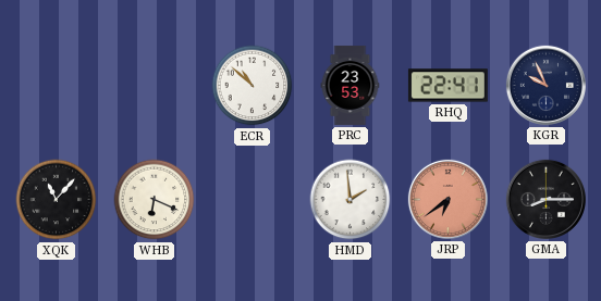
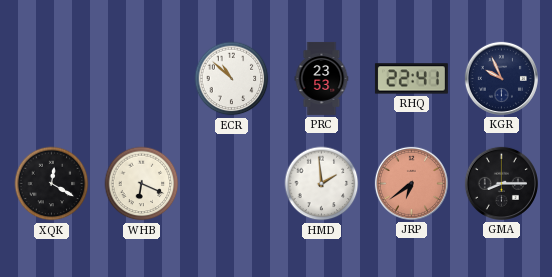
XQK: 11:07 -> 12:20 (52, 184)
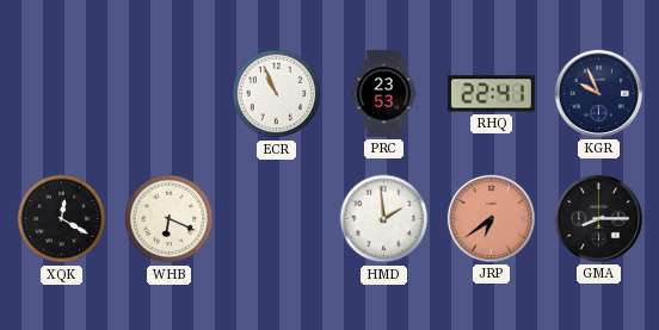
ECR: 10:52 -> 10:56 (277, 94)
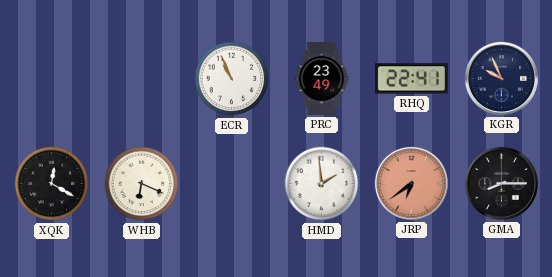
PRC: 23:53 -> 23:49 (322, 78)
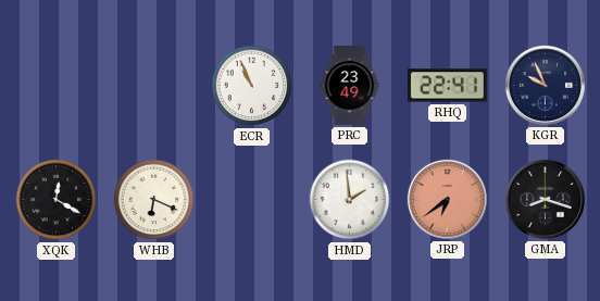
GMA: 8:15 -> 8:18 (545, 199)
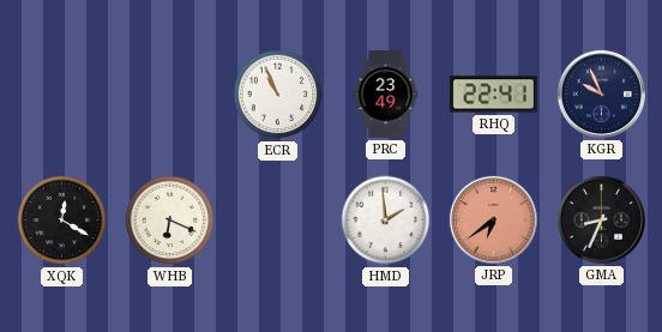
GMA: 8:18 -> 8:34 (601, 219)
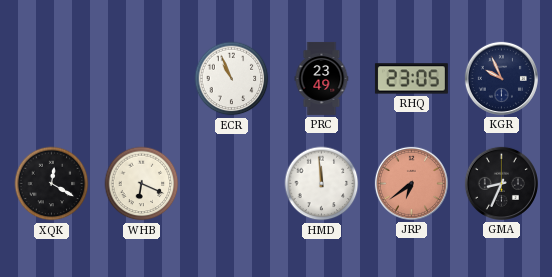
RHQ: 22:41 -> 23:05 (411, 79)
HMD: 1:59 -> 11:59 (322, 184)
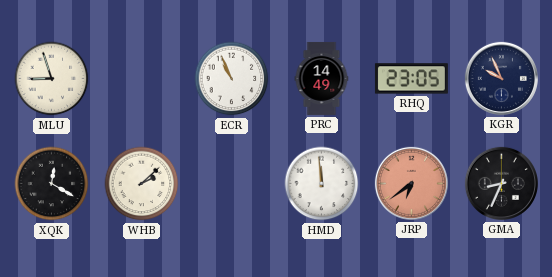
MLU: none -> 8:57 (52, 79)
PRC: 23:49 -> 14:49 (322, 78)
WHB: 6:19 -> 2:08 (142, 184)
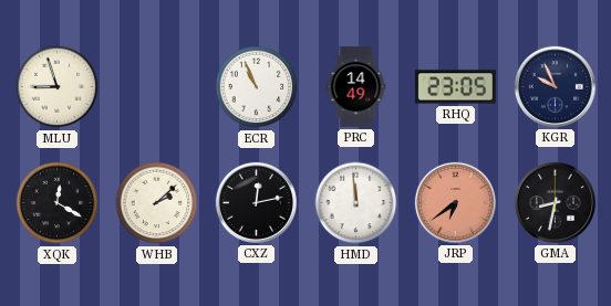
CXZ: none -> 12:13 (256, 202)
GMA: 8:34 -> 8:32 (555, 202)
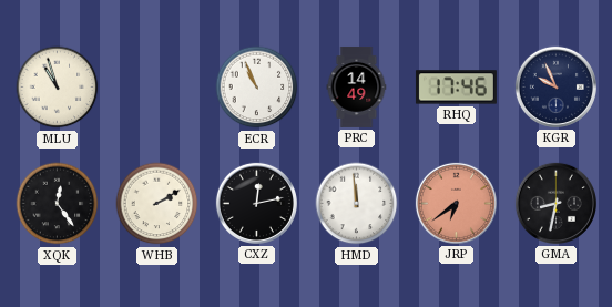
MLU: 8:57 -> 10:57 (58, 88)
RHQ: 23:05 -> 17:46 (456, 88)
XQK: 12:20 -> 12:24 (58, 204)
WHB: 2:08 -> 2:10 (157, 204)
